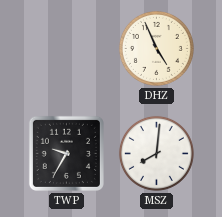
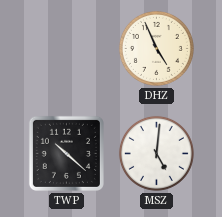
TWP: 9:35 -> 10:22 (66, 153)
MSZ: 8:01 -> 5:01 (156, 153)
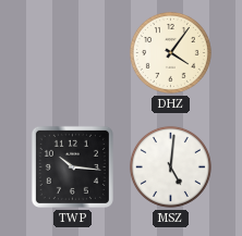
DHZ: 4:56 -> 4:06 (170, 52)
TWP: 10:22 -> 10:16 (72, 166)
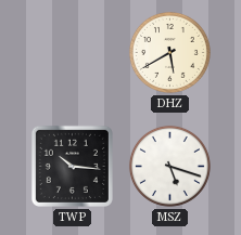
DHZ: 4:06 -> 5:40 (169, 52)
MSZ: 5:01 -> 5:18 (169, 166)
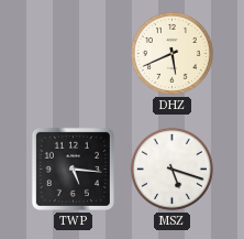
DHZ: 5:40 -> 5:41 (171, 53)
TWP: 10:16 -> 5:16 (73, 169)
